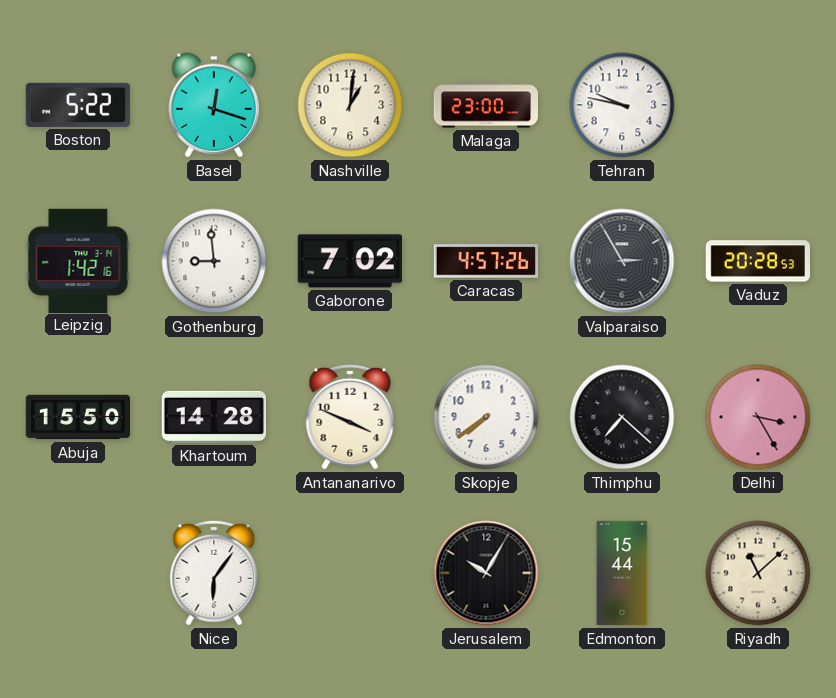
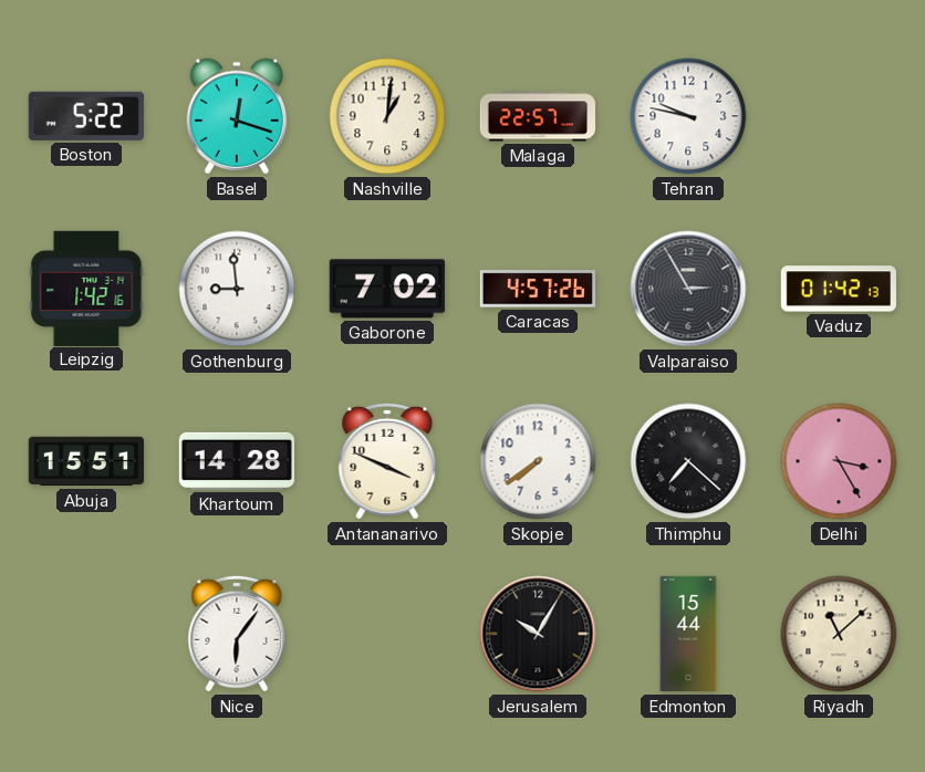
Malaga: 23:00 -> 22:57 (537, 116)
Vaduz: 20:28 -> 01:42 (839, 289)
Abuja: 15:50 -> 15:51 (85, 461)
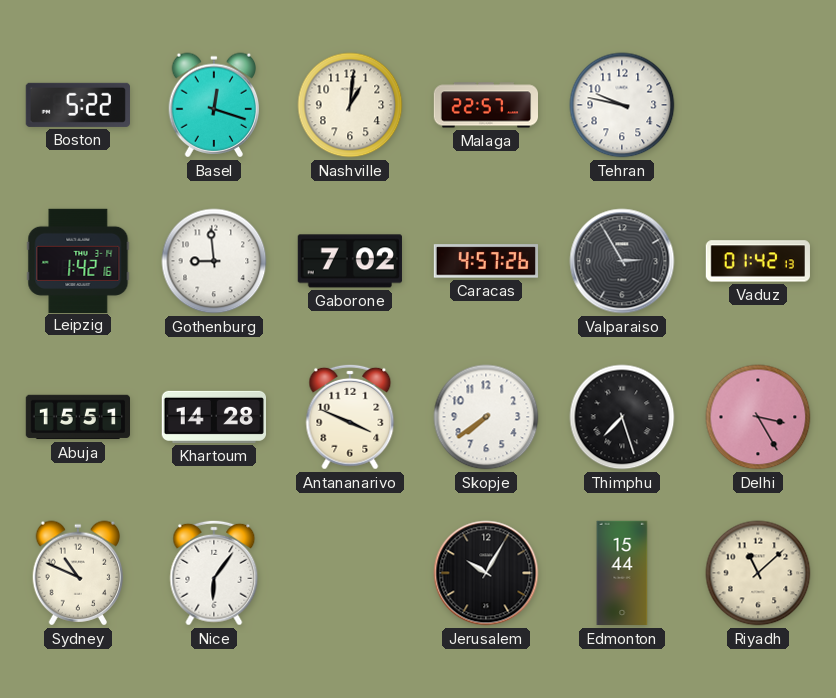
Thimphu: 7:22 -> 7:27 (622, 417)
Sydney: none -> 10:49 (78, 573)
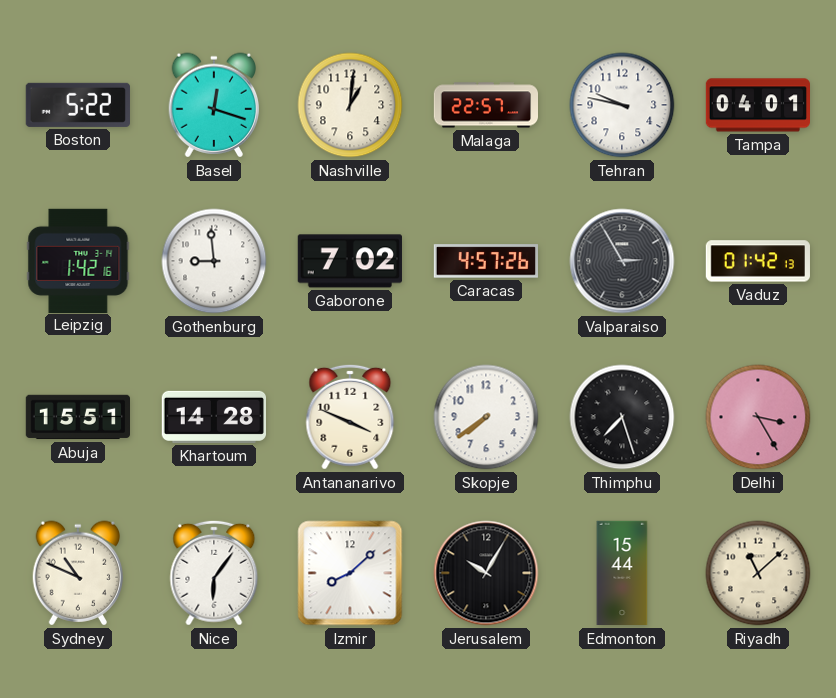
Tampa: none -> 04:01 (757, 105)
Izmir: none -> 8:08 (350, 573)
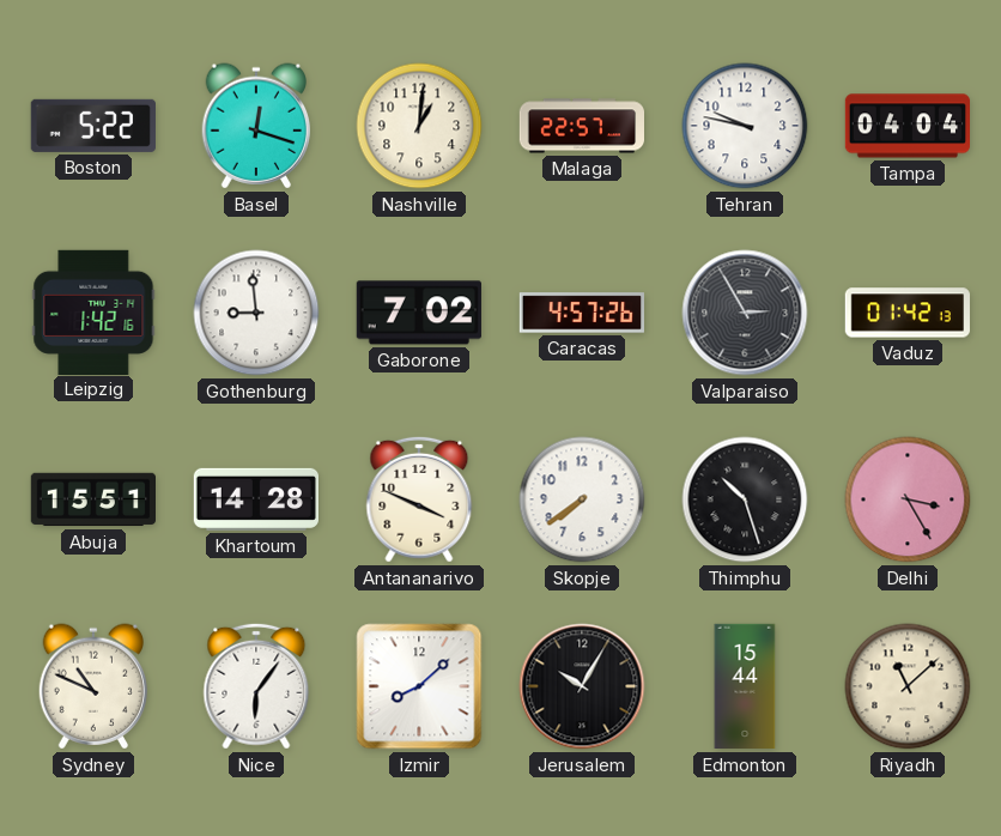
Tampa: 04:01 -> 04:04 (906, 126)
Thimphu: 7:27 -> 10:27 (745, 499)
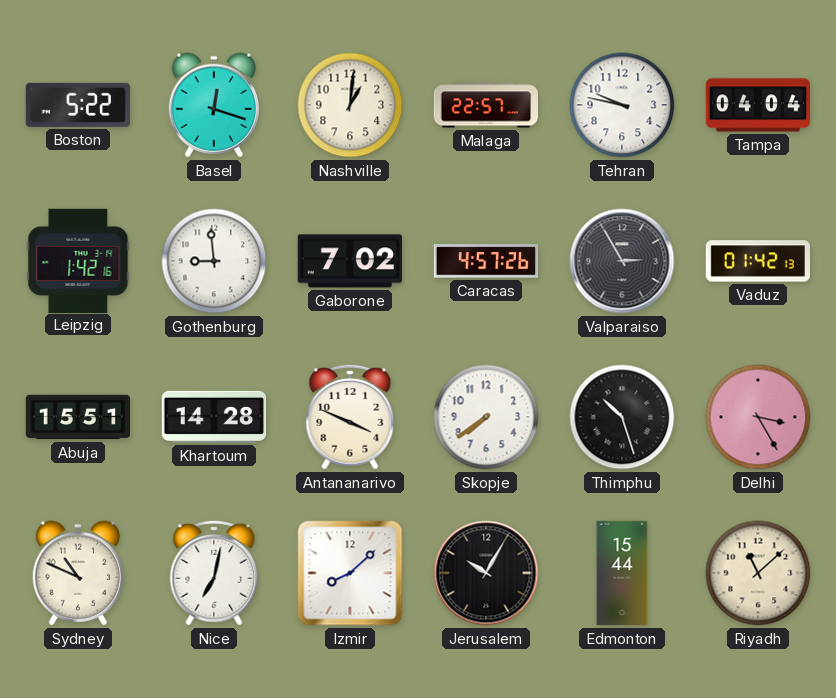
Nice: 6:06 -> 7:02 (214, 573)
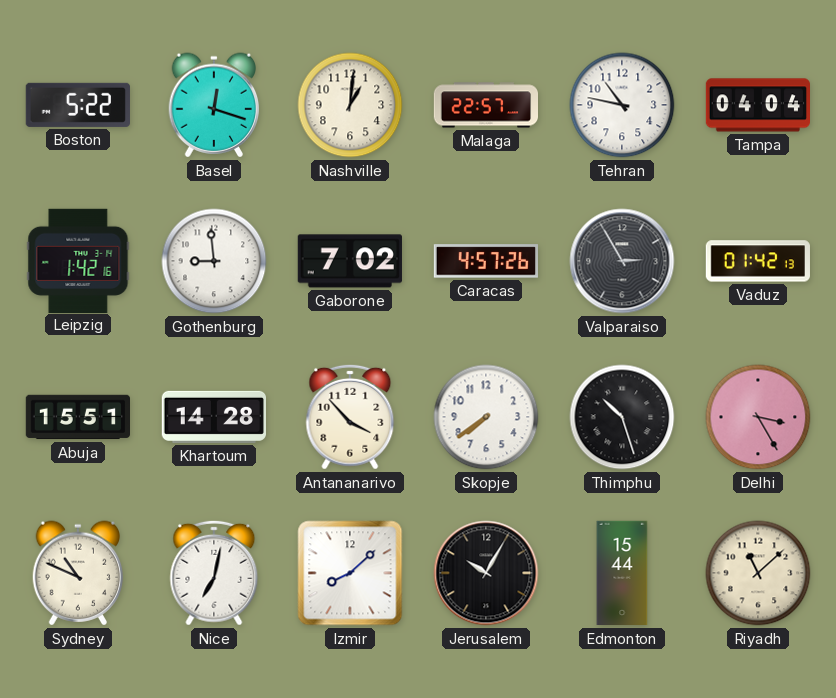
Tehran: 9:47 -> 10:47 (622, 105)
Antananarivo: 3:49 -> 3:53 (350, 417)
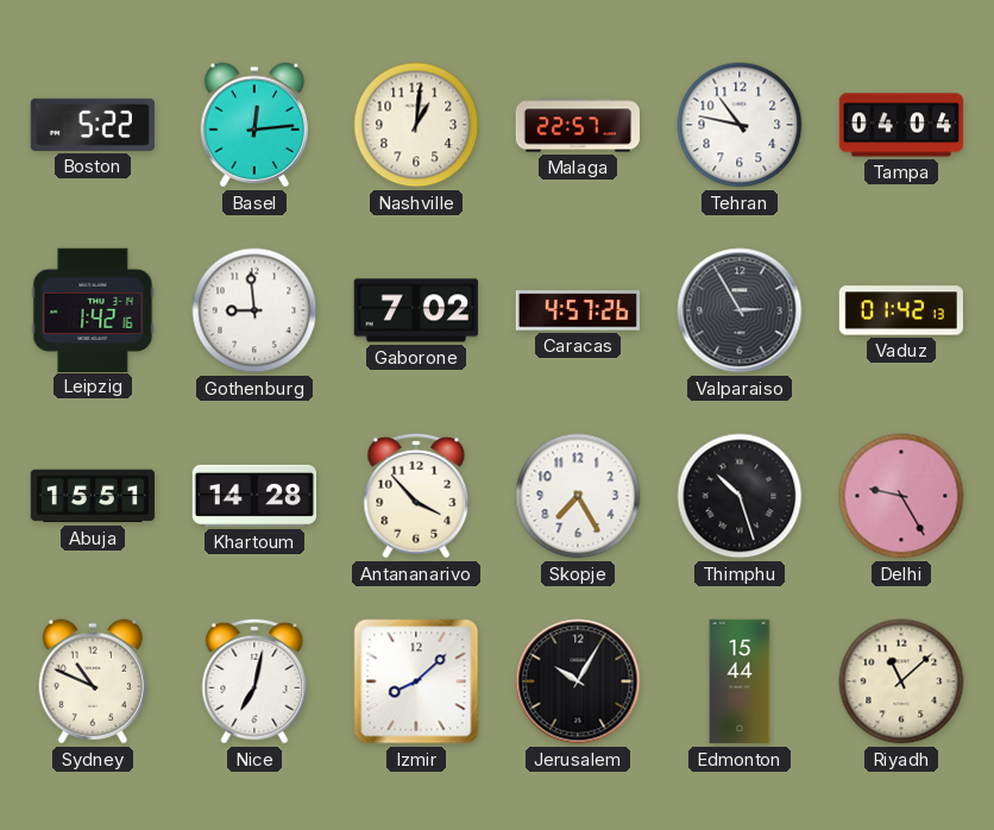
Basel: 12:18 -> 12:14 (254, 125)
Skopje: 7:39 -> 7:25 (578, 496)
Delhi: 3:25 -> 9:25 (901, 496)
